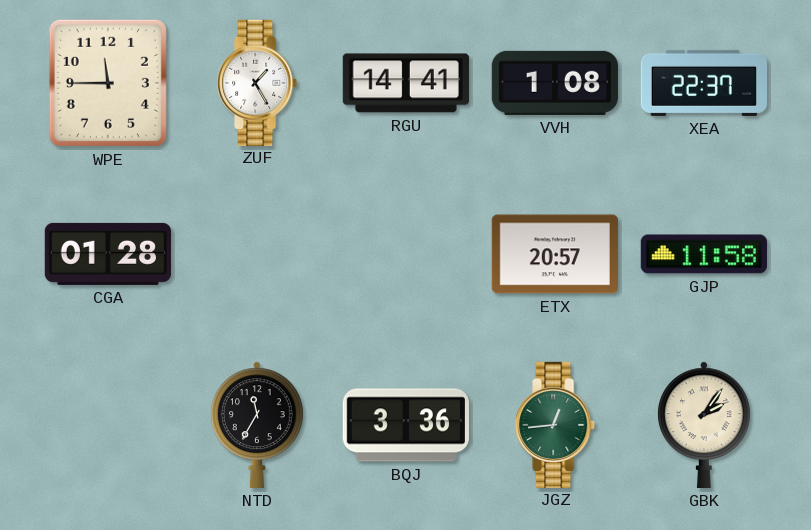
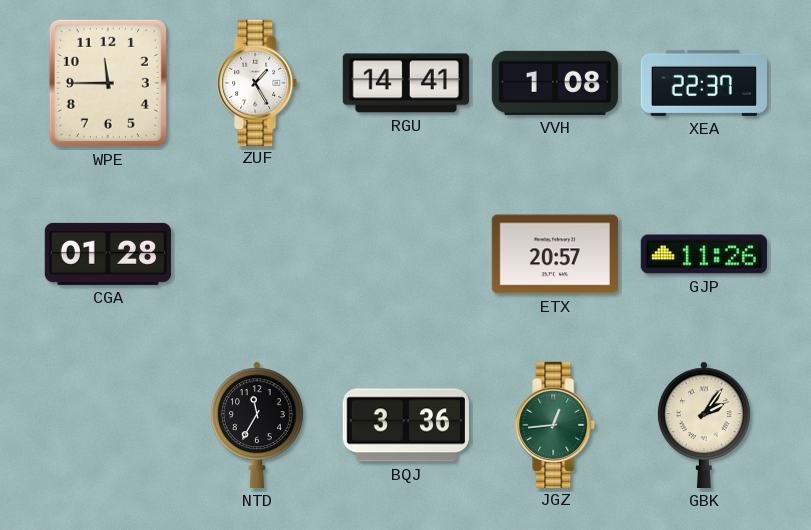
GJP: 11:58 -> 11:26 (704, 254)
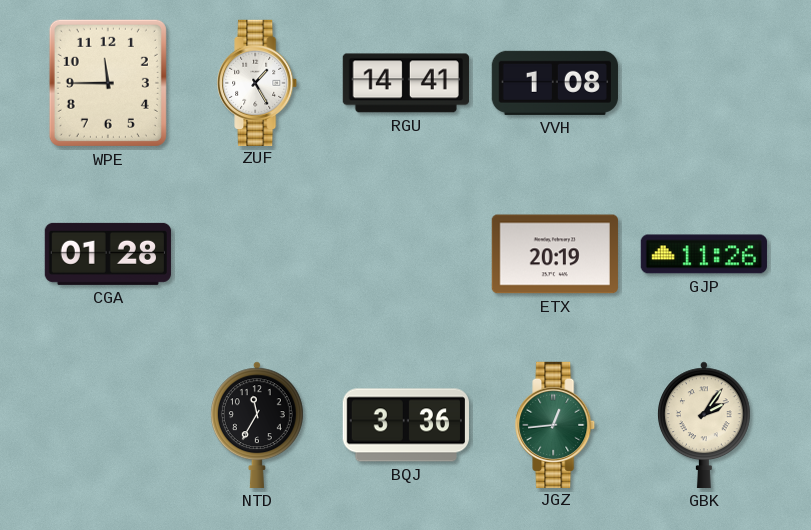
XEA: 22:37 -> none (703, 83)
ETX: 20:57 -> 20:19 (555, 254)
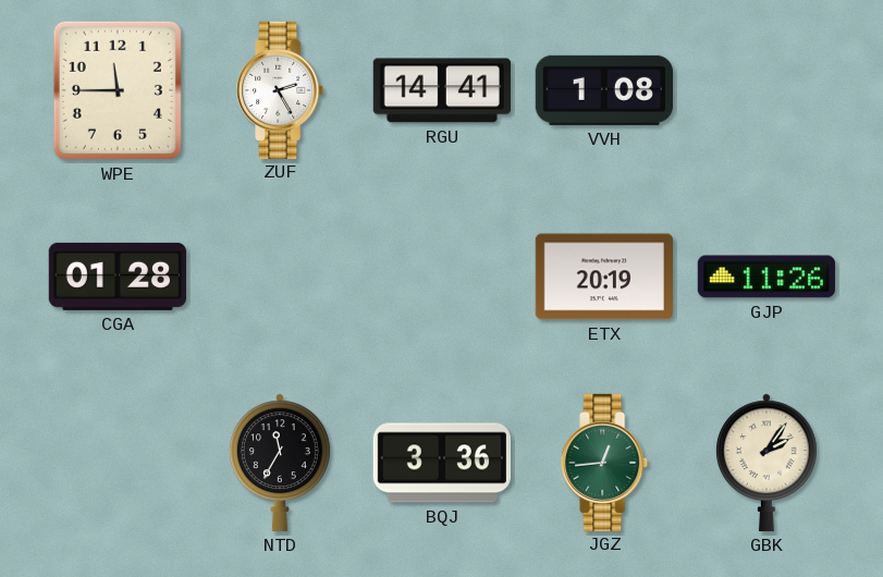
ZUF: 1:25 -> 2:25 (281, 89)
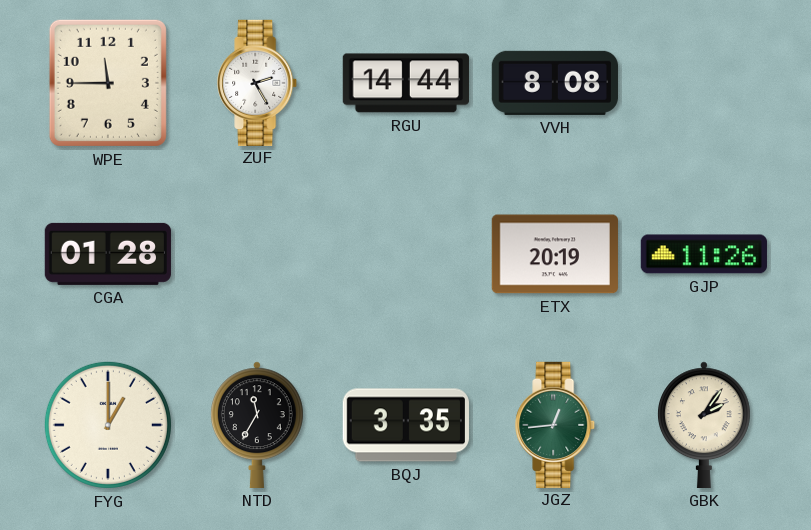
RGU: 14:41 -> 14:44 (406, 83)
VVH: 1:08 -> 8:08 (555, 83)
FYG: none -> 1:00 (108, 425)
BQJ: 3:36 -> 3:35 (406, 425)
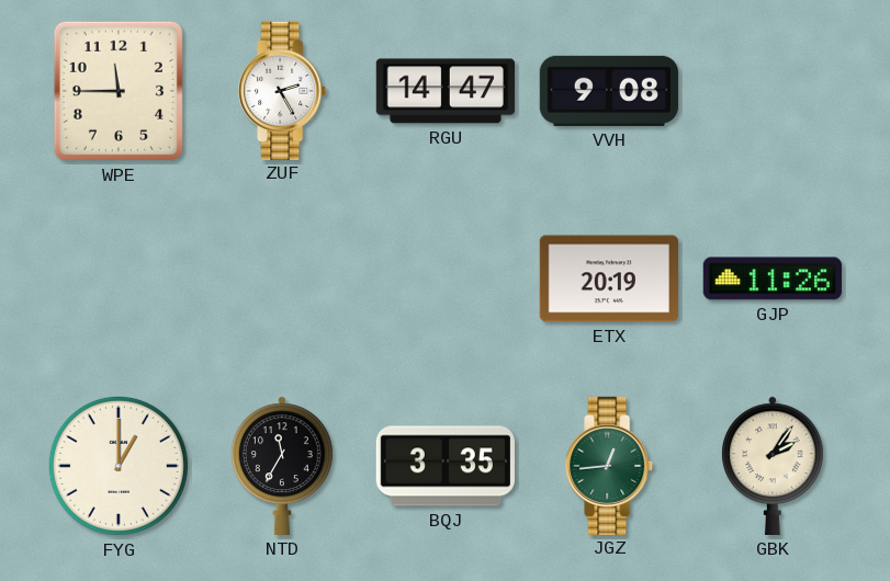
RGU: 14:44 -> 14:47 (446, 91)
VVH: 8:08 -> 9:08 (609, 91)
CGA: 01:28 -> none (108, 254)
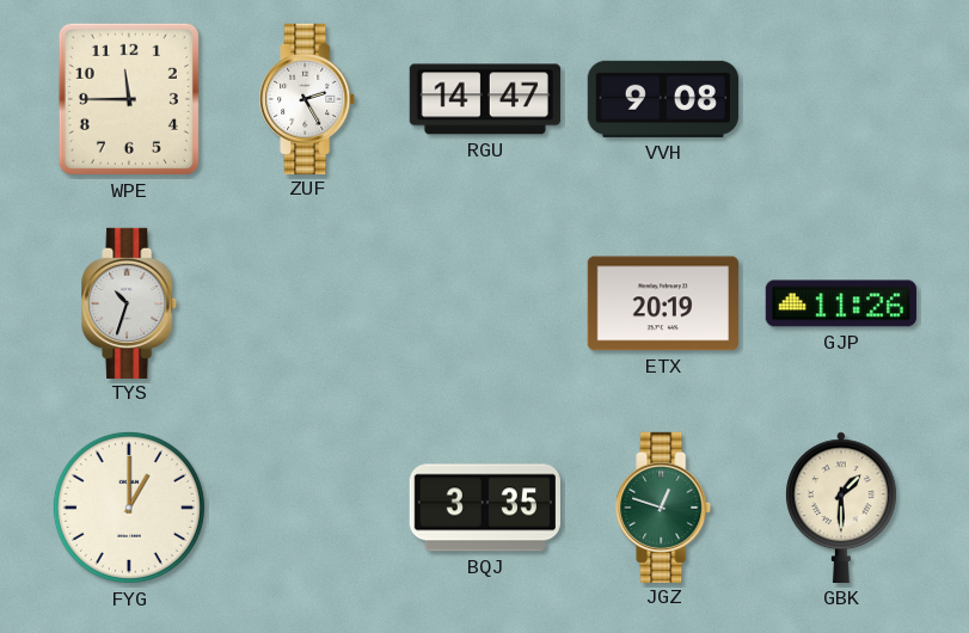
TYS: none -> 10:33 (130, 302)
NTD: 11:35 -> none (282, 466)
JGZ: 12:44 -> 12:48 (664, 506)
GBK: 2:06 -> 1:30 (841, 508)
